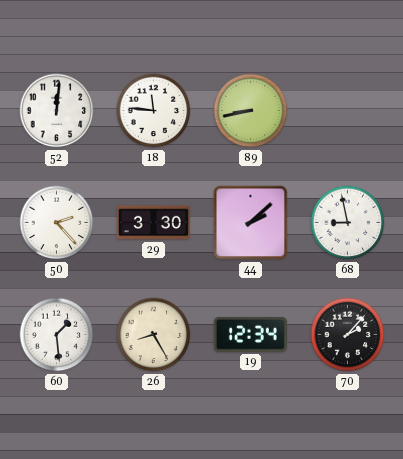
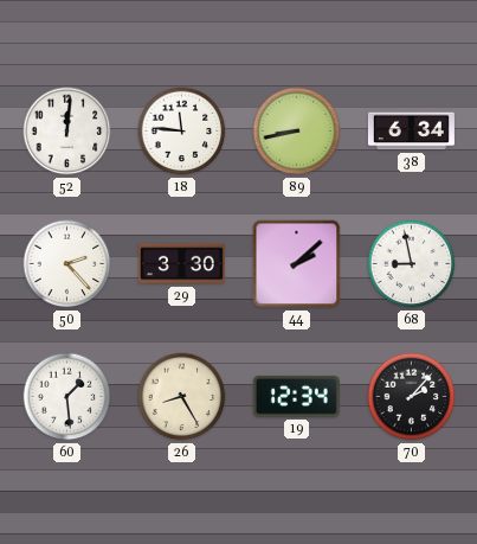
38: none -> 6:34 (411, 132)
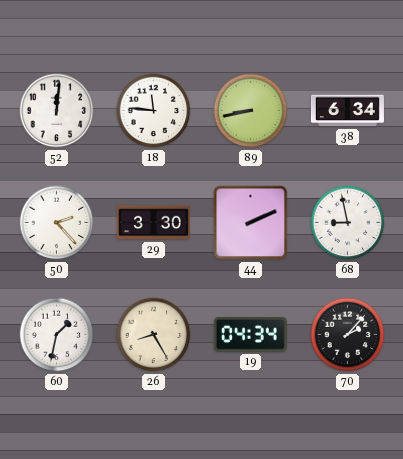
44: 2:08 -> 2:11 (251, 223)
60: 1:29 -> 1:32 (57, 335)
19: 12:34 -> 04:34 (250, 334)
